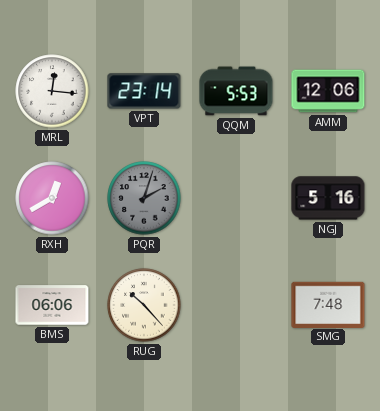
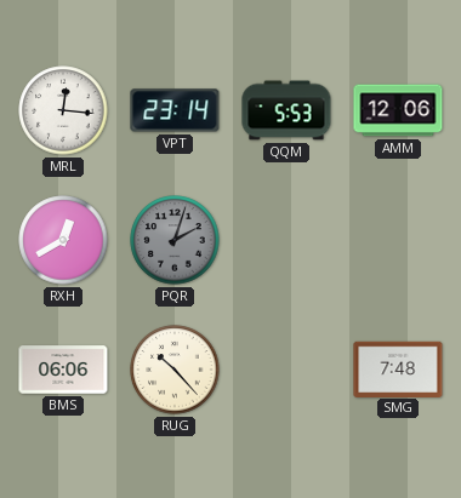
NGJ: 5:16 -> none (328, 198)
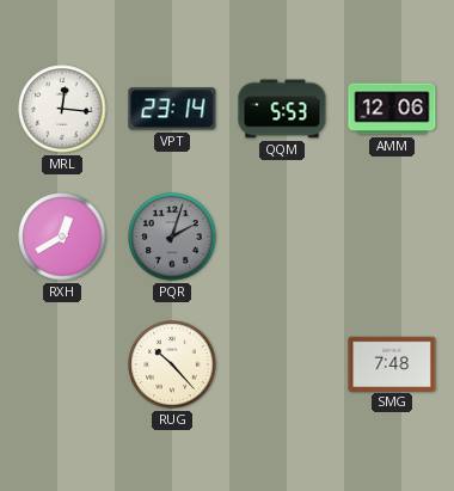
BMS: 06:06 -> none (63, 370)
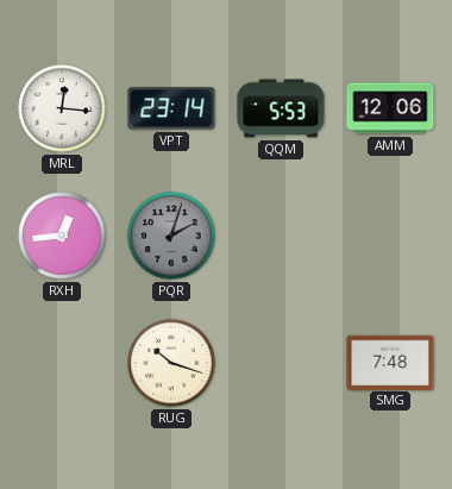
RXH: 12:40 -> 12:44 (62, 236)
RUG: 10:23 -> 10:18 (171, 363)
